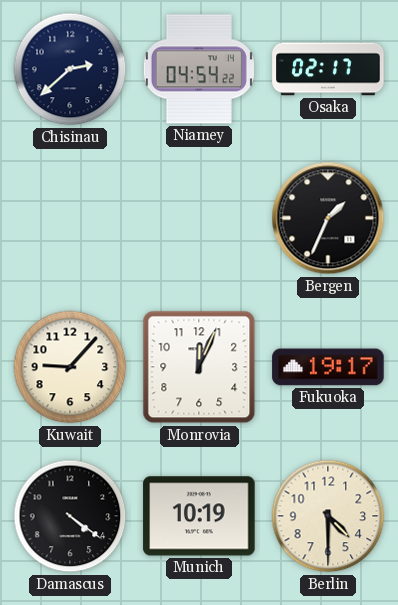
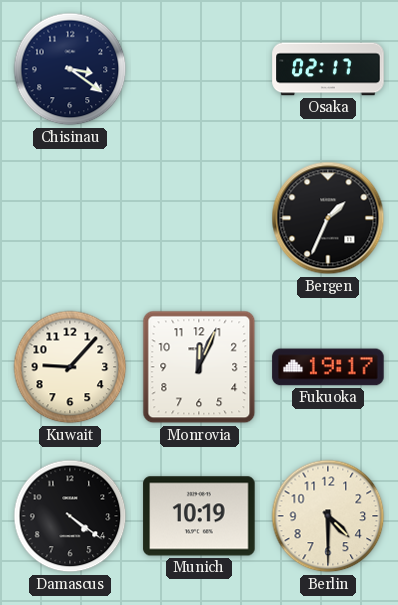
Chisinau: 2:38 -> 3:21 (70, 69)
Niamey: 04:54 -> none (199, 69)
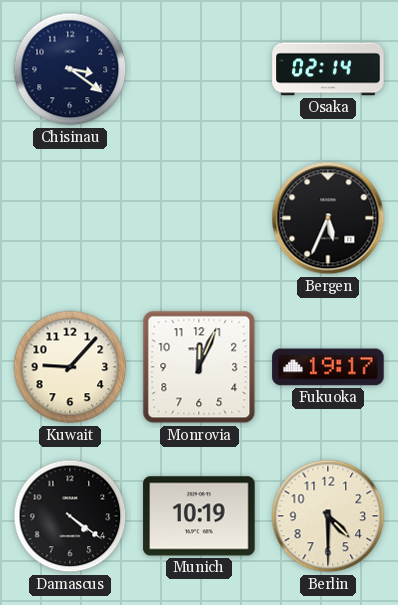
Osaka: 02:17 -> 02:14 (328, 69)
Bergen: 1:34 -> 5:34 (328, 218)
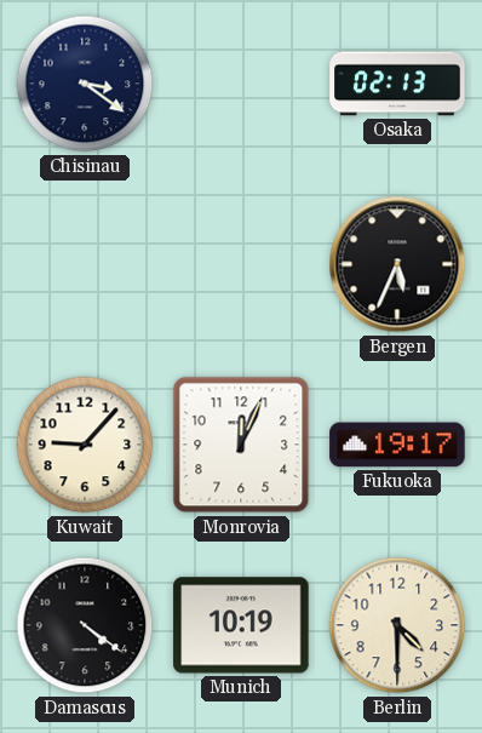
Osaka: 02:14 -> 02:13 (397, 84)
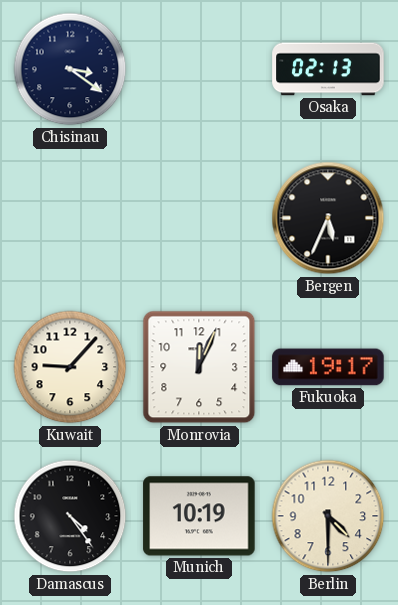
Damascus: 4:21 -> 4:24 (70, 516)
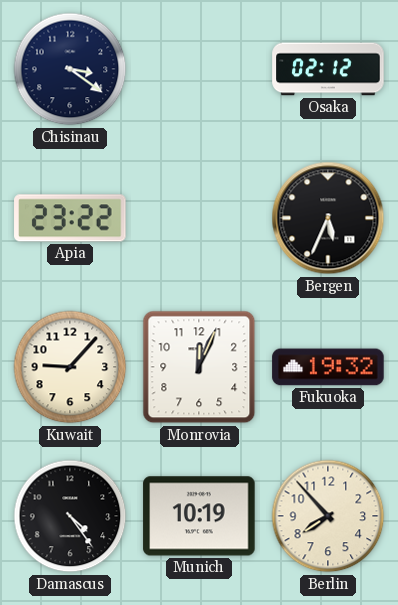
Osaka: 02:13 -> 02:12 (328, 69)
Apia: none -> 23:22 (70, 218)
Fukuoka: 19:17 -> 19:32 (328, 367)
Berlin: 4:30 -> 7:53 (328, 516)
